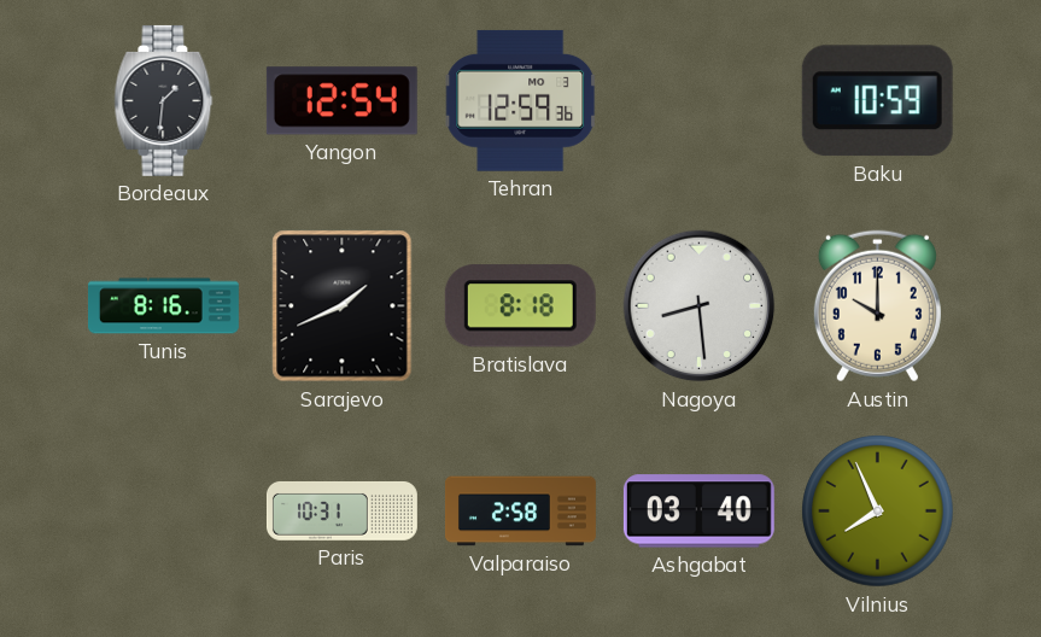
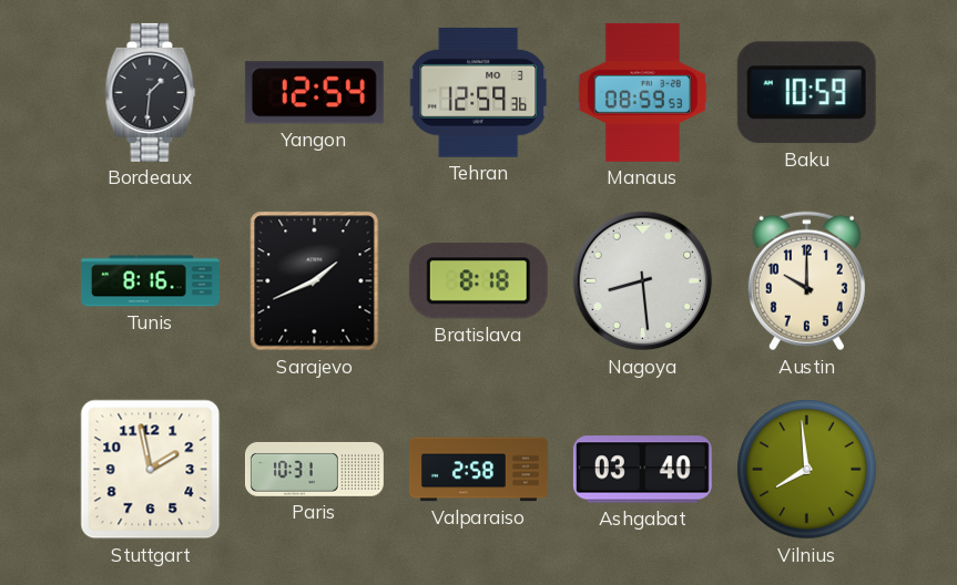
Manaus: none -> 08:59 (642, 92)
Stuttgart: none -> 1:58 (151, 470)
Vilnius: 7:56 -> 7:59 (807, 470)
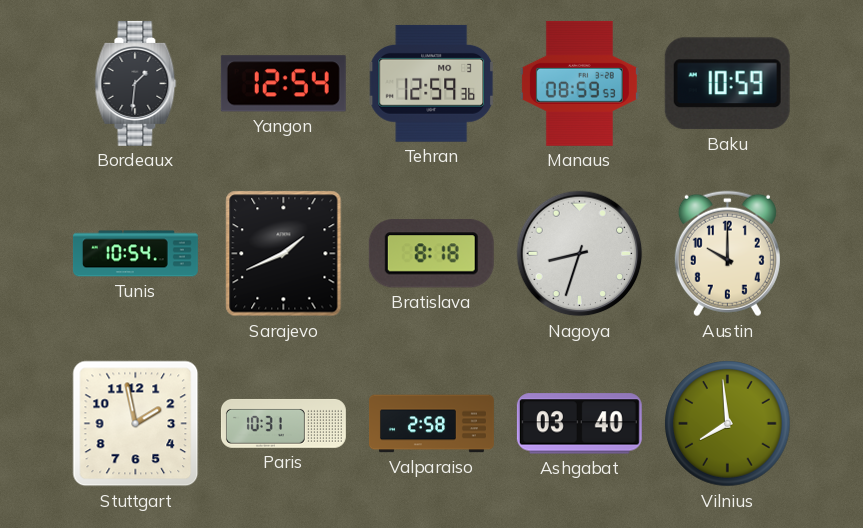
Tunis: 8:16 -> 10:54 (135, 254)
Nagoya: 8:29 -> 8:33 (580, 254)
